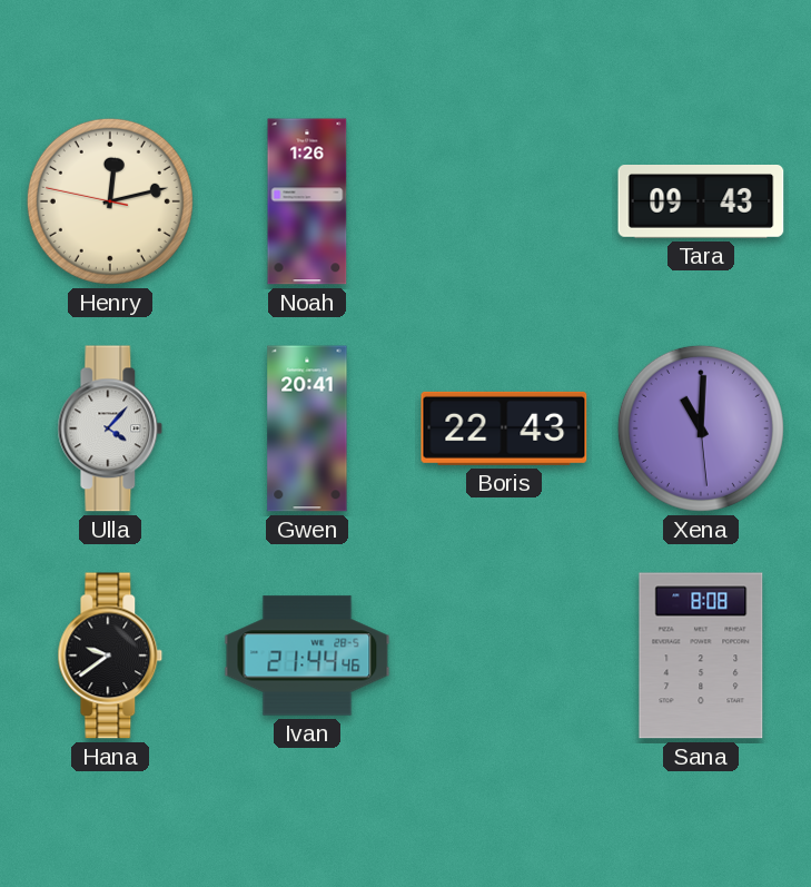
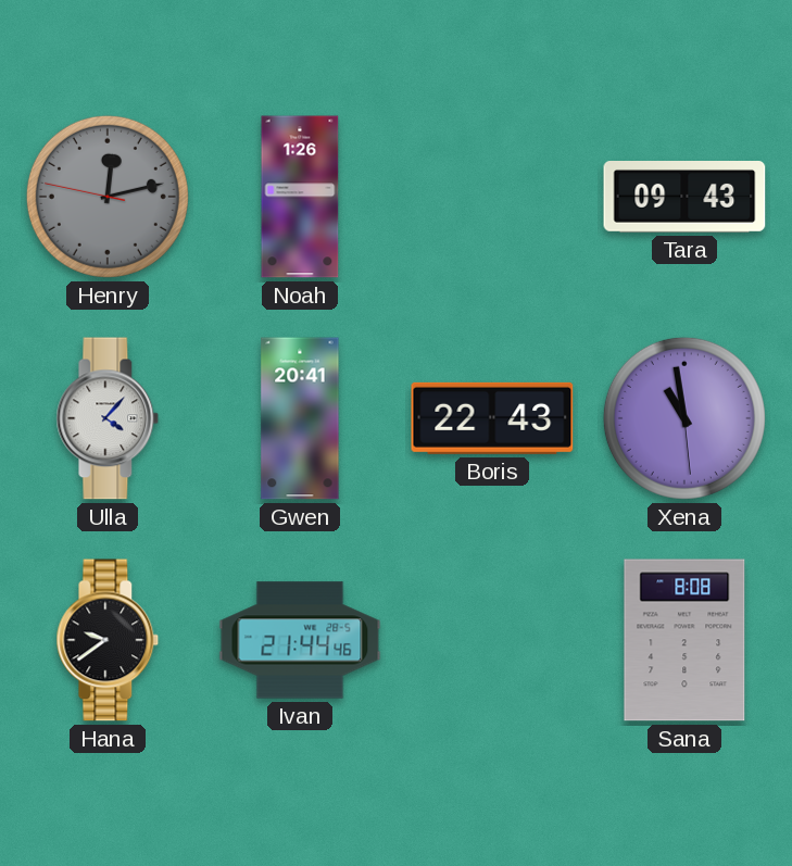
Henry dial: cream -> grey (108, 197)
Xena: 11:00 -> 10:58 (684, 418)
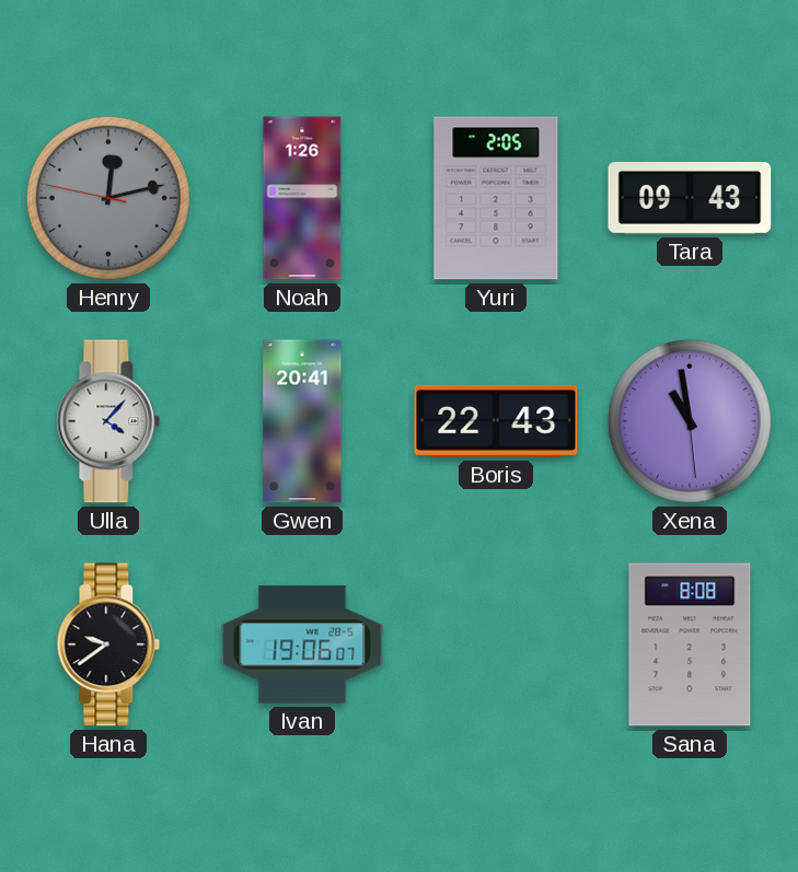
Yuri: none -> 2:05 (496, 198)
Ivan: 21:44 -> 19:06 (302, 644)
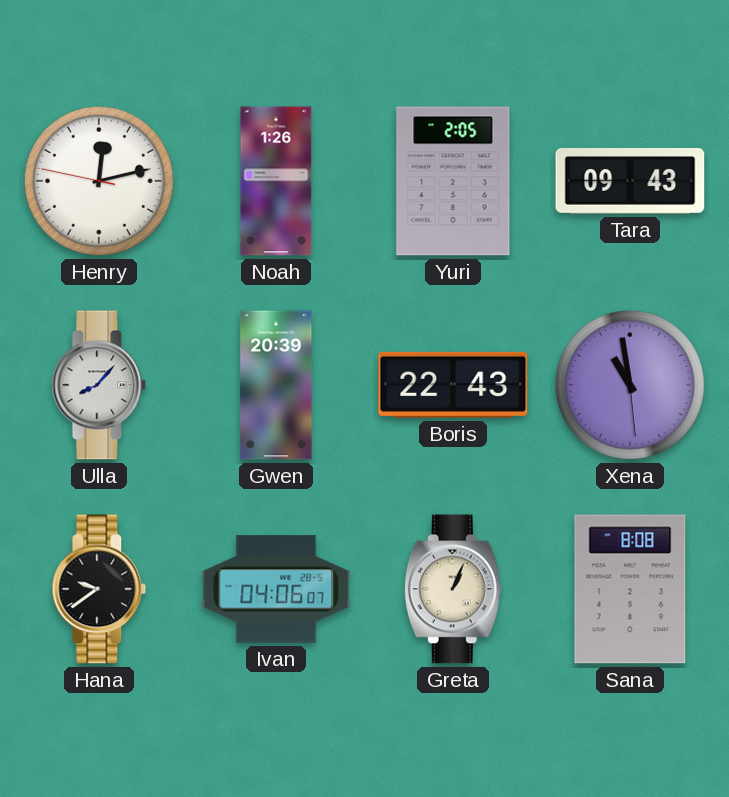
Henry dial: grey -> white (99, 181)
Ulla: 4:07 -> 8:07 (99, 385)
Gwen: 20:41 -> 20:39 (276, 385)
Ivan: 19:06 -> 04:06 (276, 589)
Greta: none -> 1:04 (453, 589)
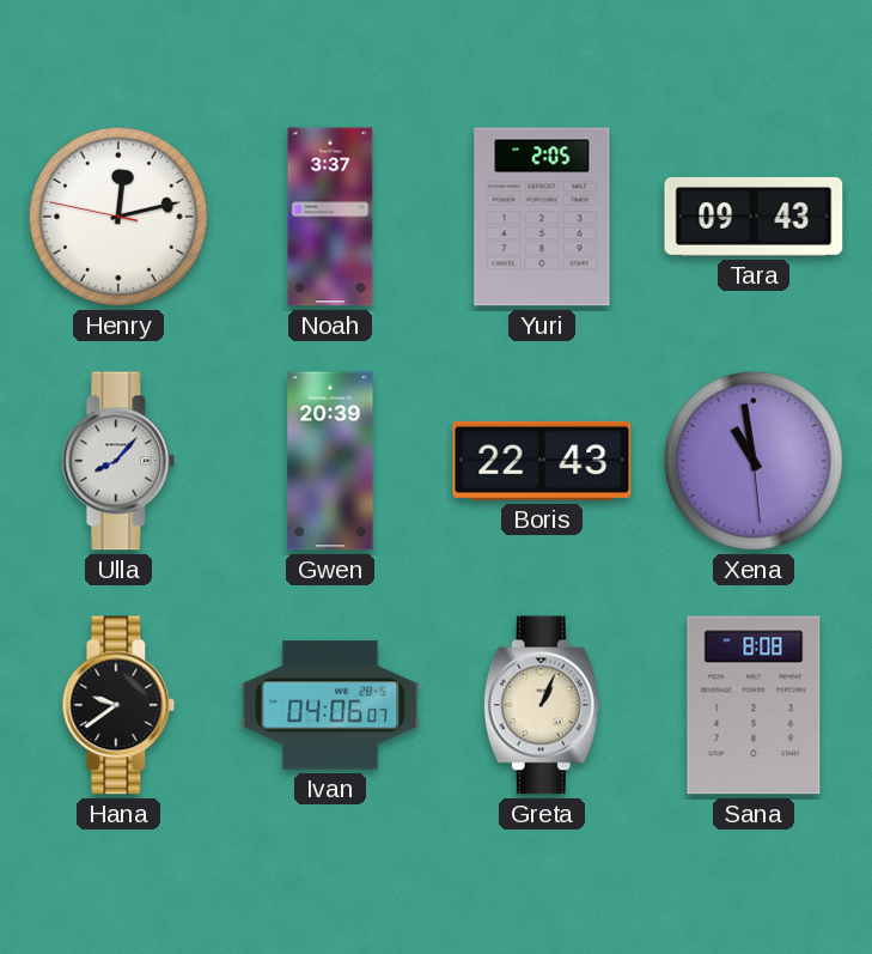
Noah: 1:26 -> 3:37 (330, 217)
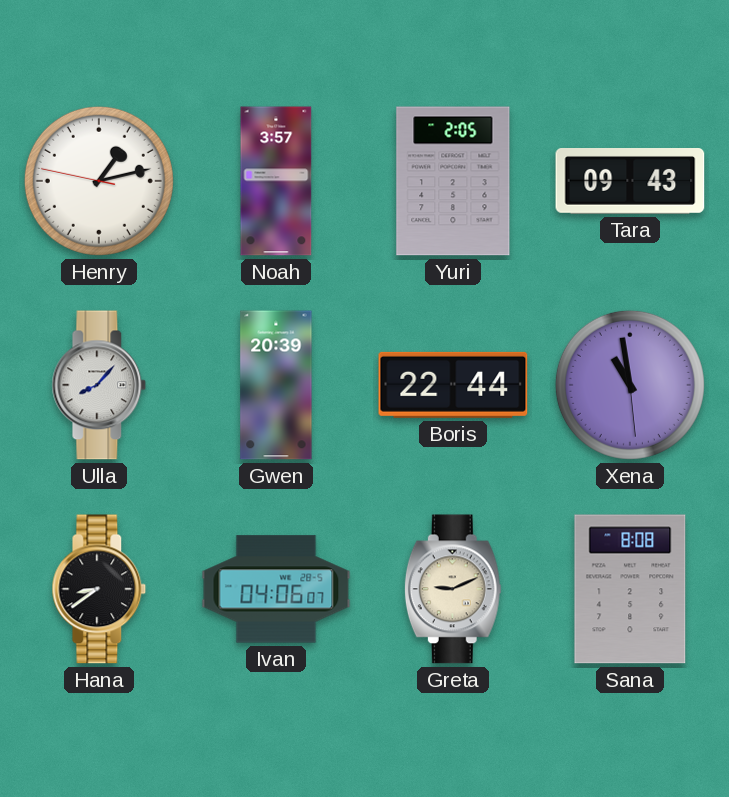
Henry: 12:12 -> 1:12 (99, 181)
Noah: 3:37 -> 3:57 (276, 181)
Boris: 22:43 -> 22:44 (453, 385)
Hana: 9:39 -> 8:39 (99, 589)
Greta: 1:04 -> 9:11 (453, 589)
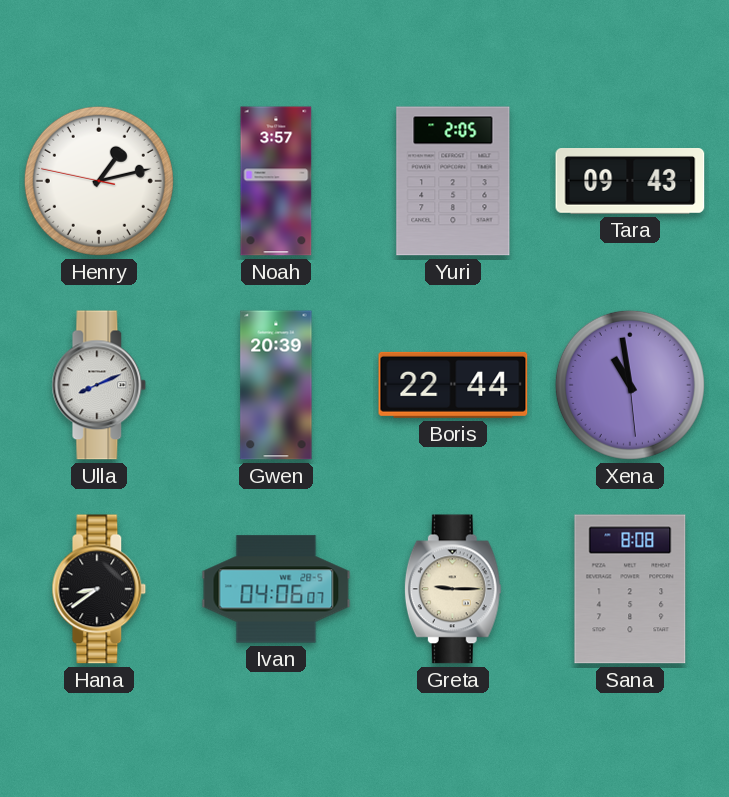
Ulla: 8:07 -> 8:11 (99, 385)
Greta: 9:11 -> 9:15 (453, 589)
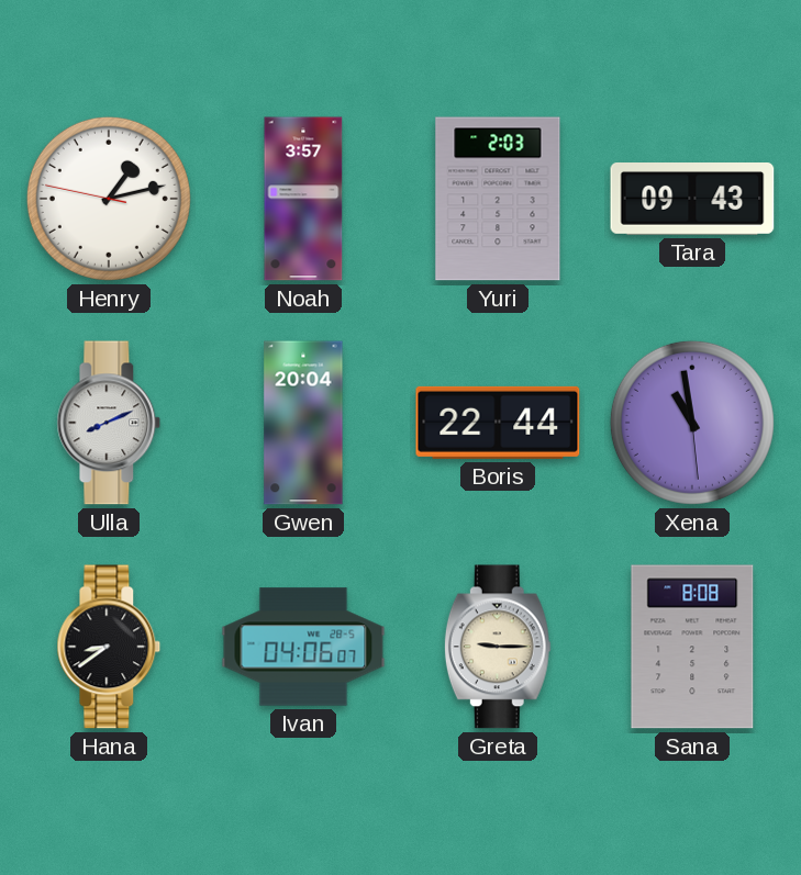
Yuri: 2:05 -> 2:03 (498, 199)
Gwen: 20:39 -> 20:04 (303, 423)
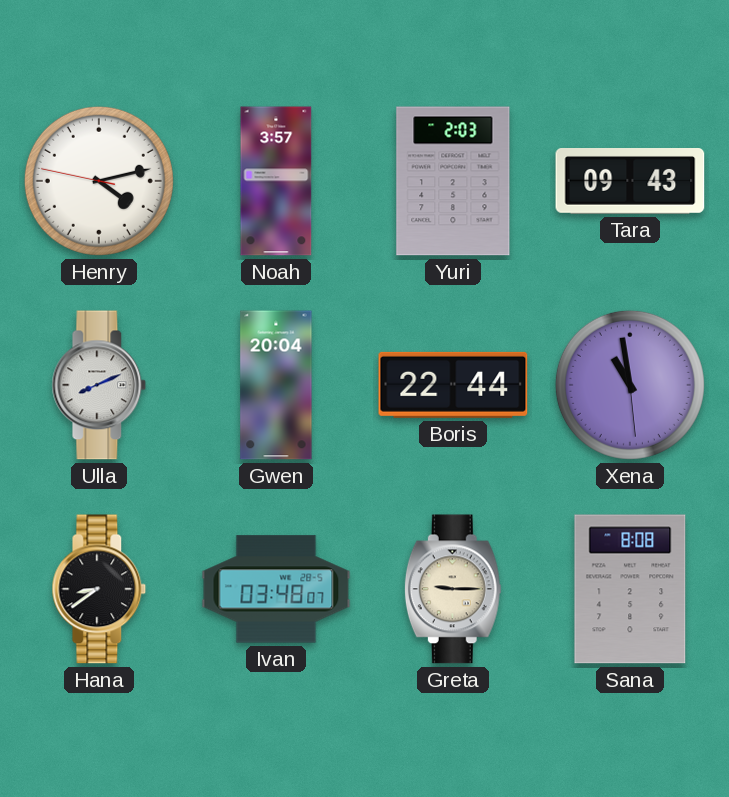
Henry: 1:12 -> 4:12 (99, 181)
Ivan: 04:06 -> 03:48 (276, 589)
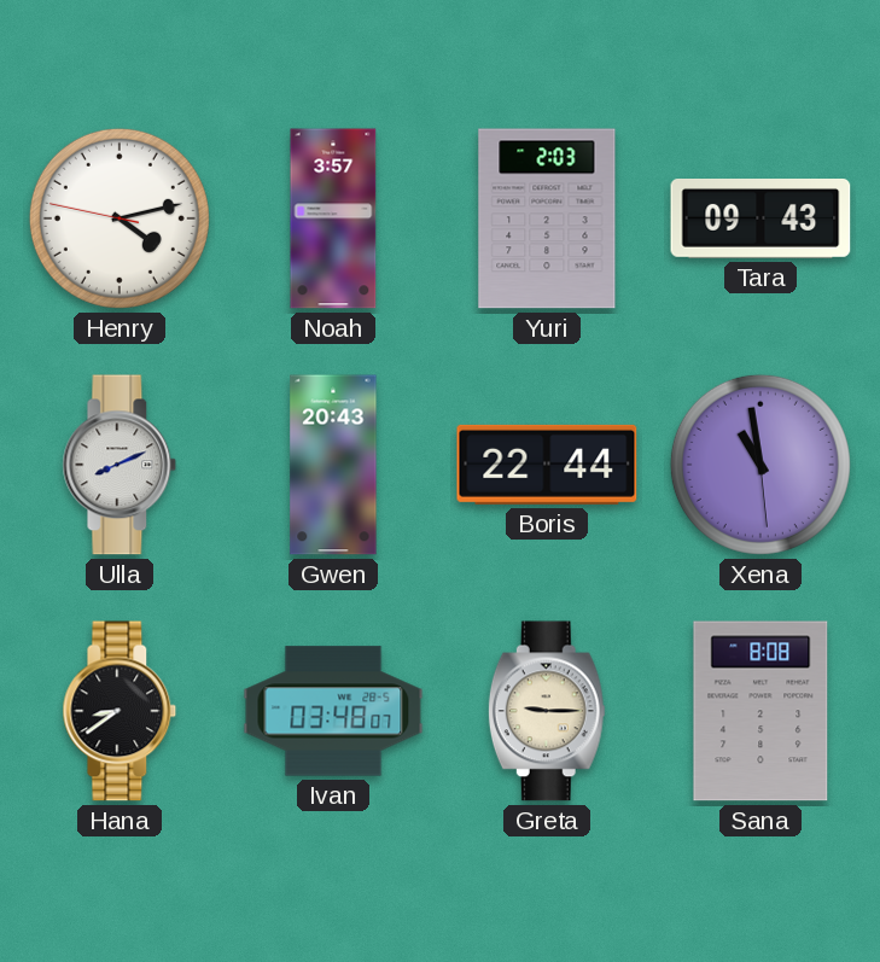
Gwen: 20:04 -> 20:43 (333, 465)
